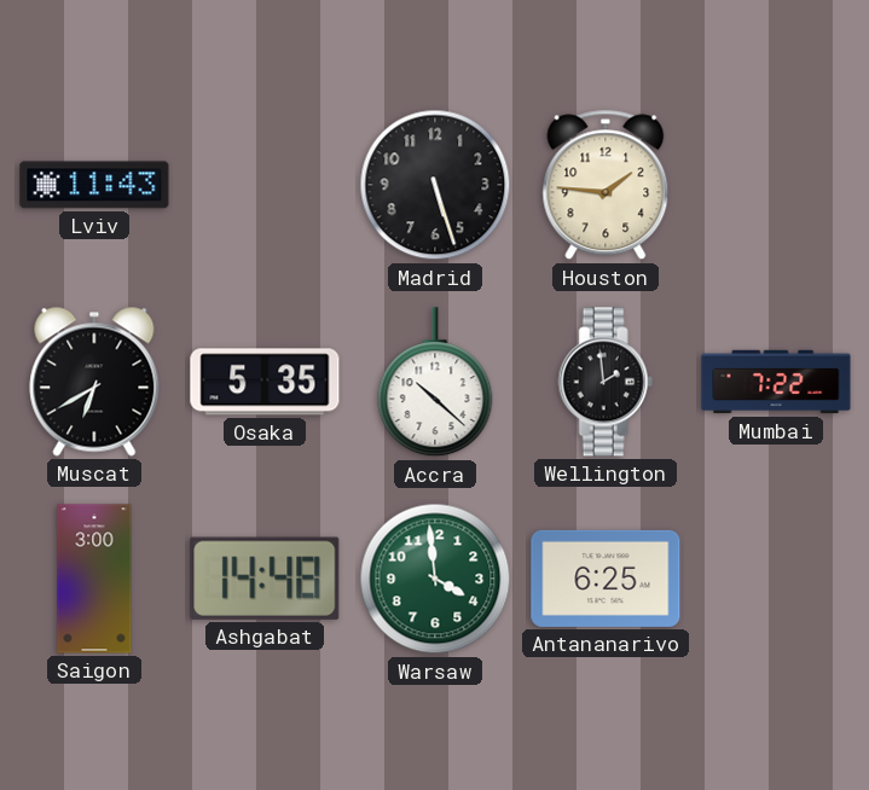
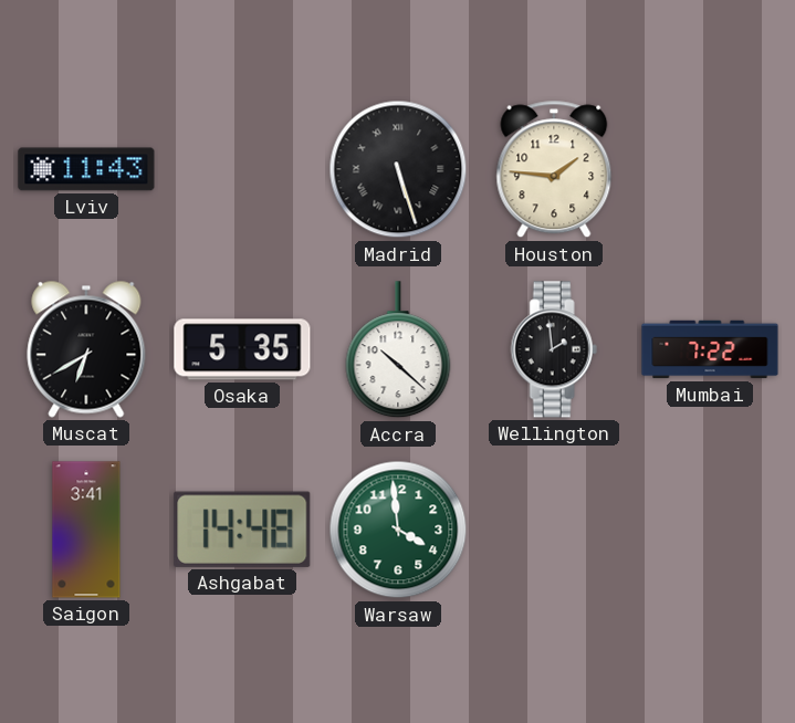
Madrid numerals: Arabic -> Roman (398, 169)
Saigon: 3:00 -> 3:41 (86, 530)
Antananarivo: 6:25 -> none (606, 579)
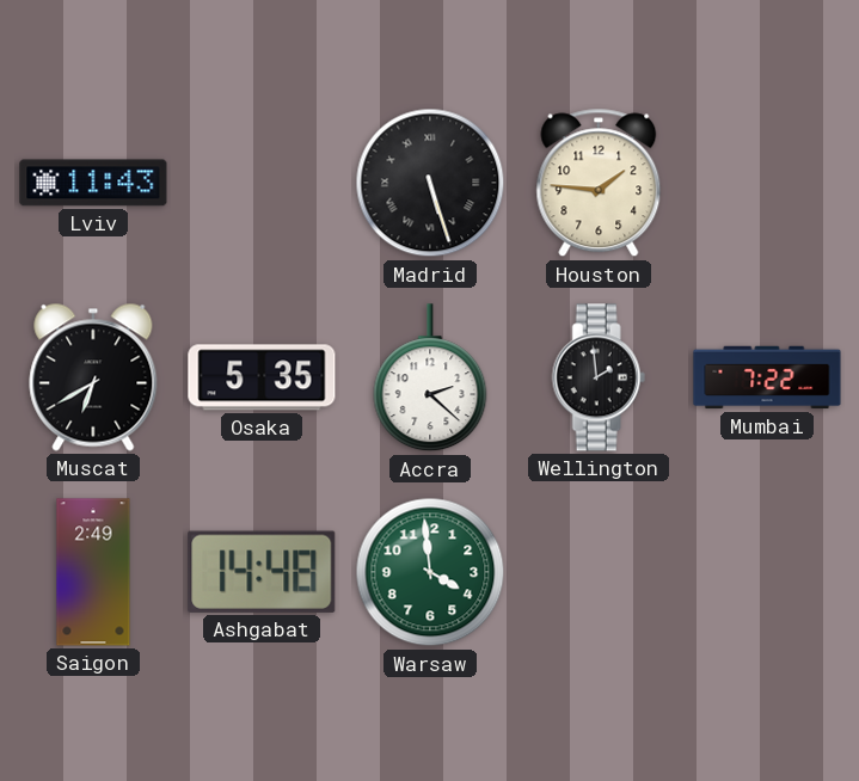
Accra: 10:22 -> 2:22 (430, 379)
Saigon: 3:41 -> 2:49 (93, 572)
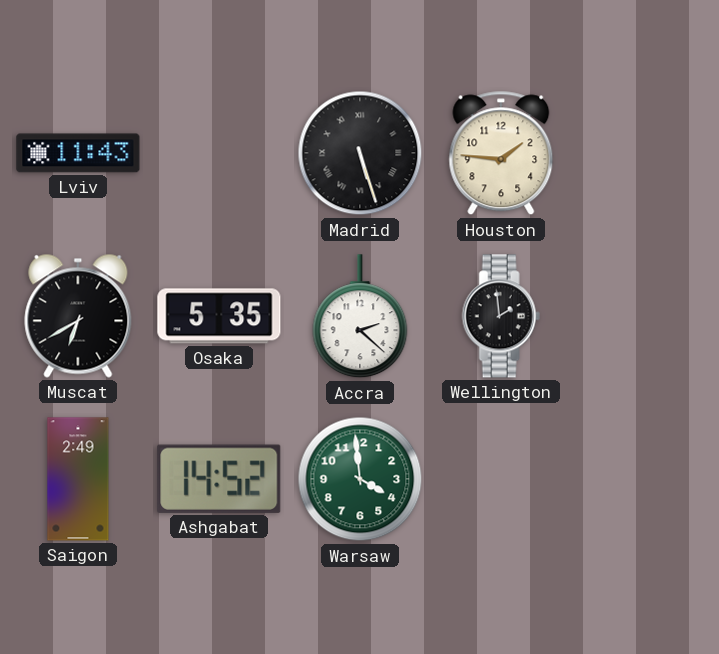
Mumbai: 7:22 -> none (767, 377)
Ashgabat: 14:48 -> 14:52 (219, 479)
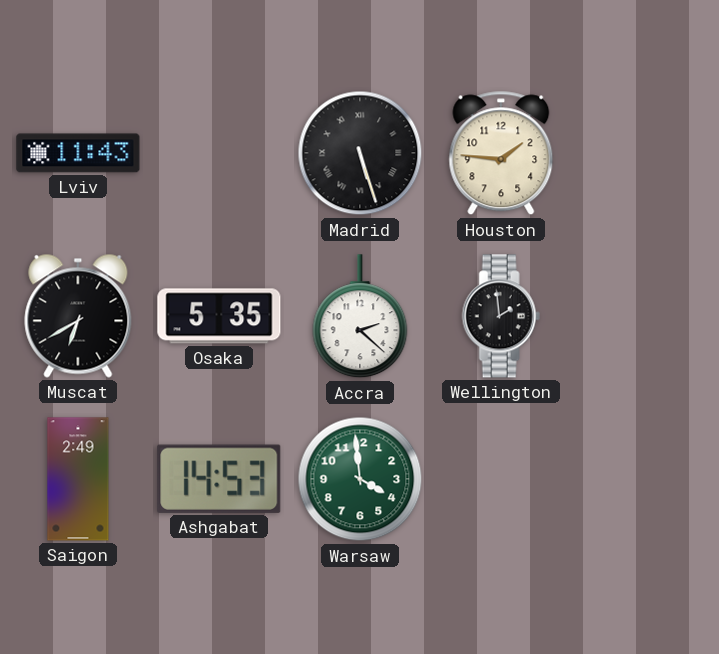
Ashgabat: 14:52 -> 14:53 (219, 479)
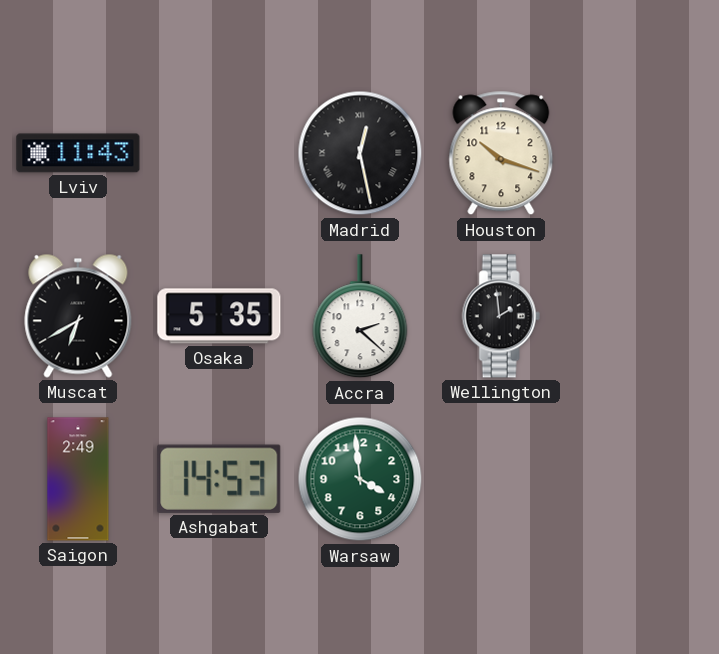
Madrid: 5:27 -> 12:28 (360, 153)
Houston: 1:46 -> 10:18 (501, 153)
